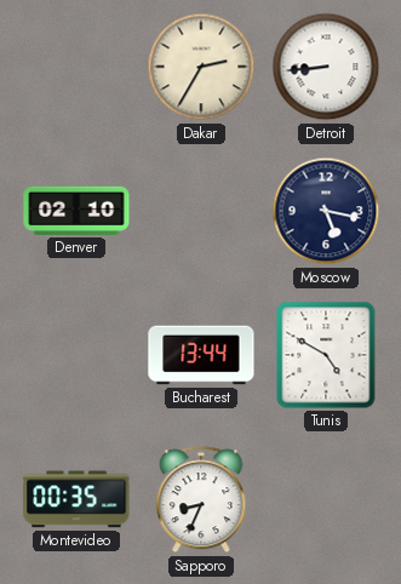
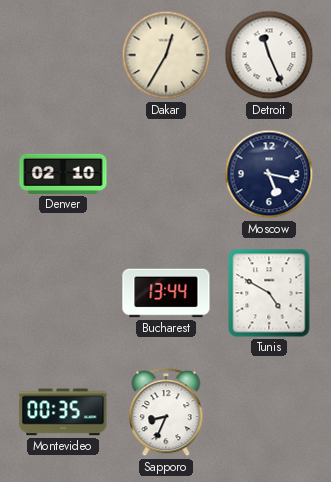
Dakar: 2:35 -> 12:35 (166, 55)
Detroit: 8:44 -> 11:26 (269, 55)
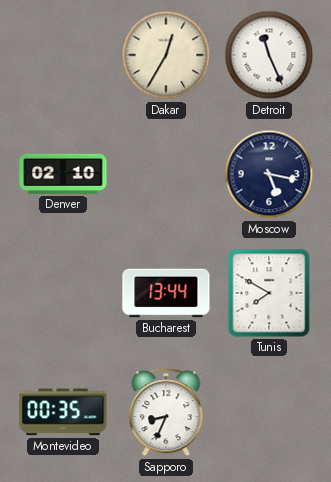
Tunis: 4:50 -> 7:50 (269, 293)
